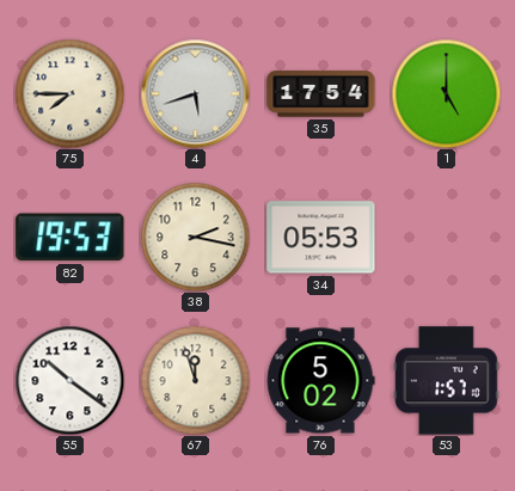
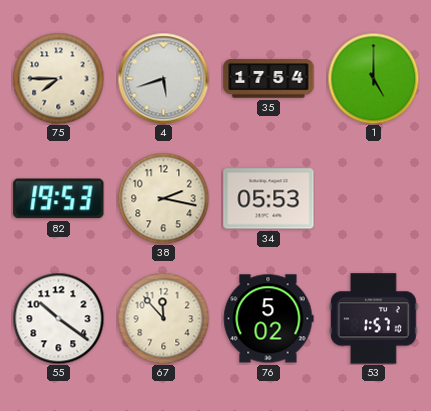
67: 11:57 -> 11:53 (163, 318)
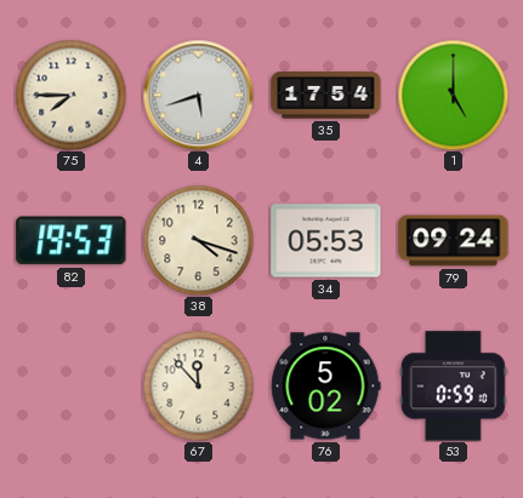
38: 2:17 -> 4:18 (198, 240)
79: none -> 09:24 (454, 241)
55: 10:21 -> none (58, 318)
53: 1:57 -> 0:59 (454, 387)
